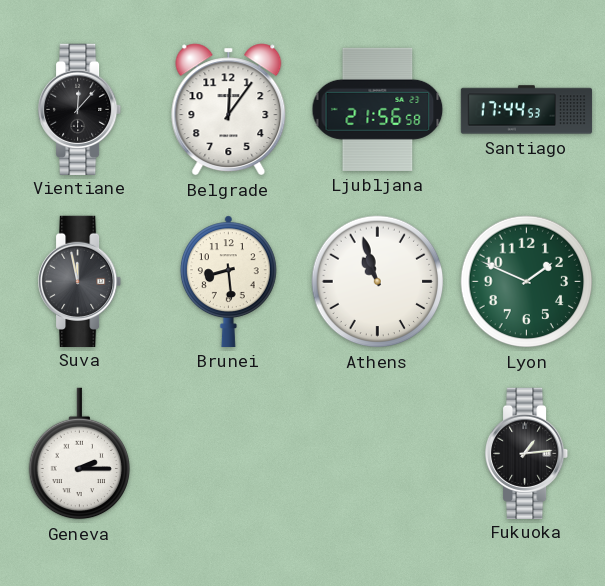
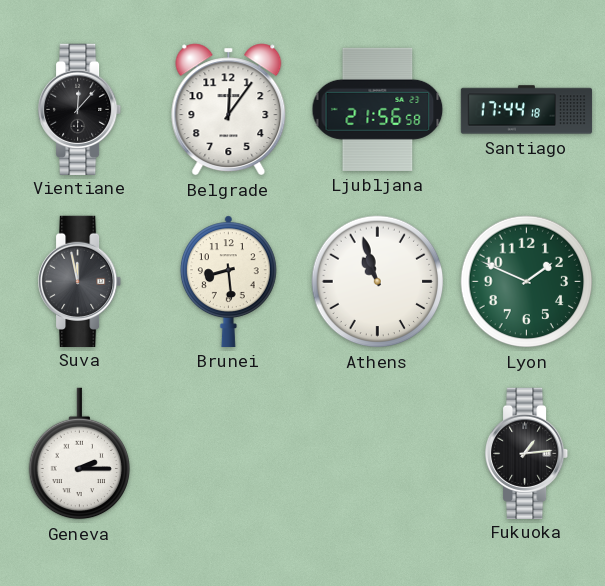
Santiago: 17:44:53 -> 17:44:18 (527, 110)
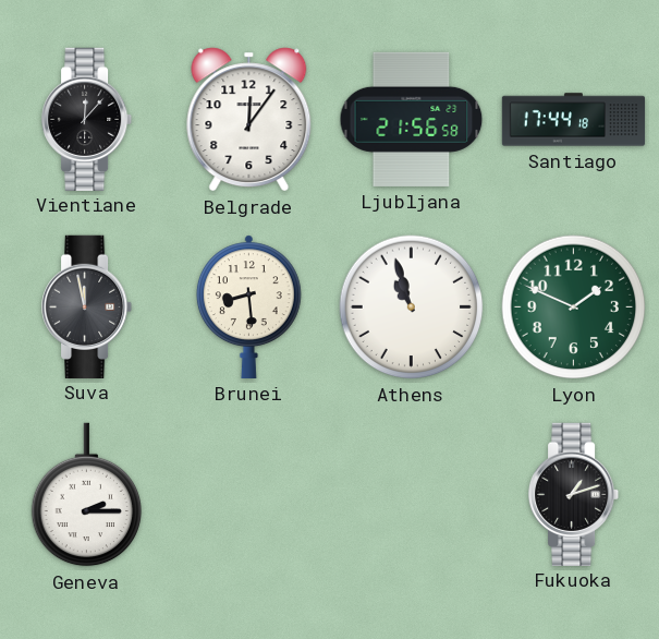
Fukuoka: 1:14 -> 1:12 (575, 494)
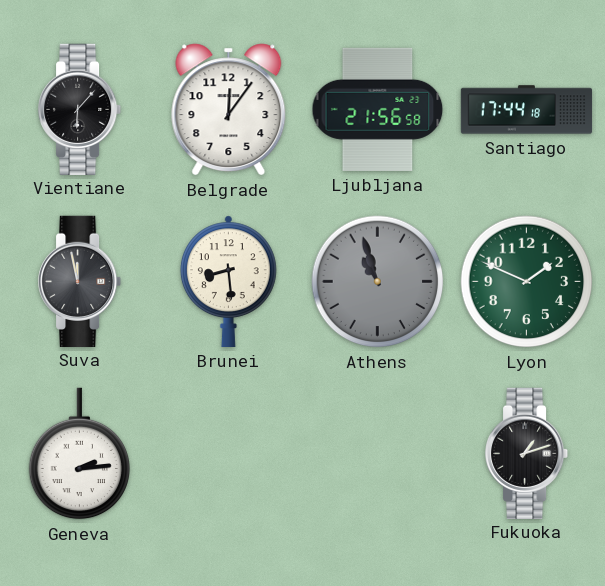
Vientiane: 12:07 -> 6:07 (81, 109)
Athens dial: white -> grey (378, 282)
Geneva: 2:15 -> 2:14 (79, 454)
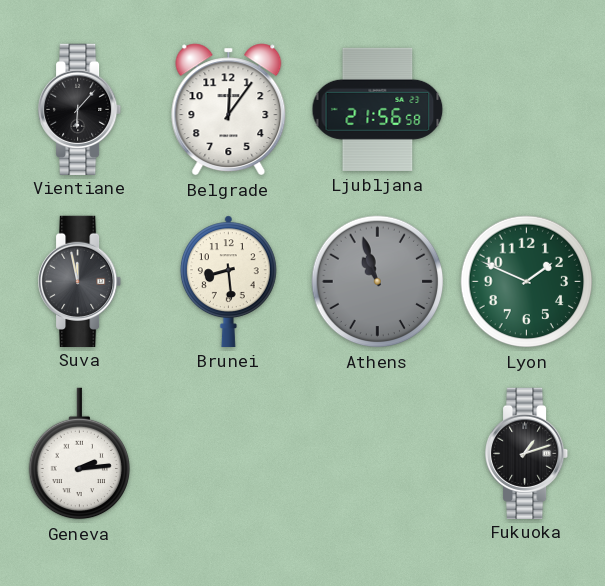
Santiago: 17:44 -> none (527, 110)
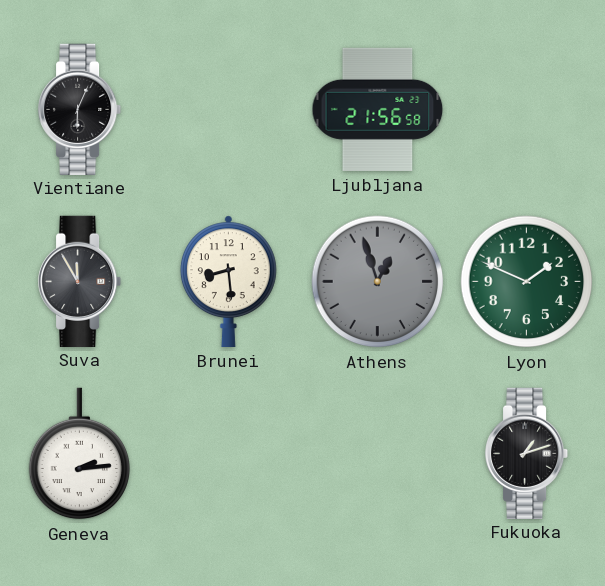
Vientiane: 6:07 -> 6:04 (81, 109)
Belgrade: 12:06 -> none (229, 110)
Suva: 11:58 -> 11:55 (81, 281)
Athens: 10:57 -> 12:57 (378, 282)
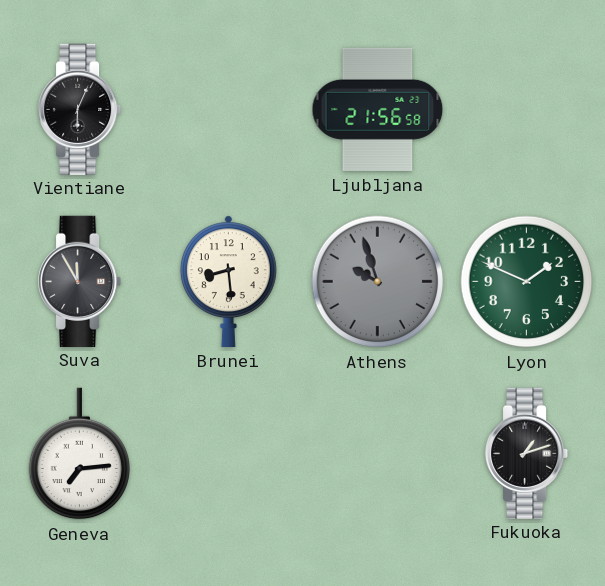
Athens: 12:57 -> 9:57 (378, 282)
Geneva: 2:14 -> 7:14 (79, 454)
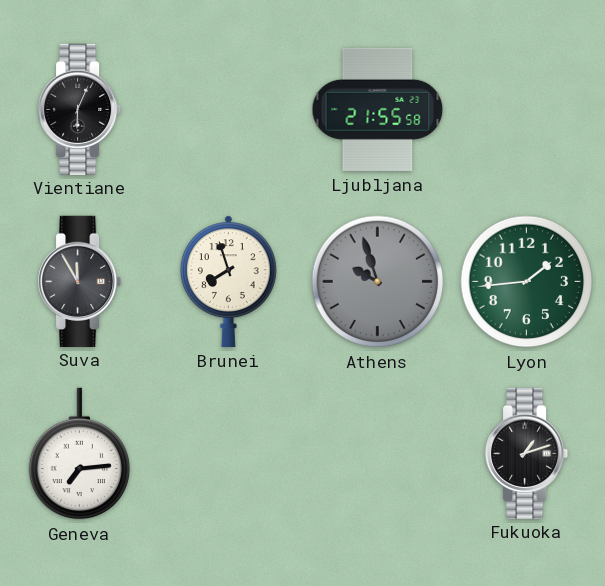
Ljubljana: 21:56 -> 21:55 (378, 109)
Brunei: 8:29 -> 7:57 (228, 281)
Lyon: 1:49 -> 1:44 (527, 282)
